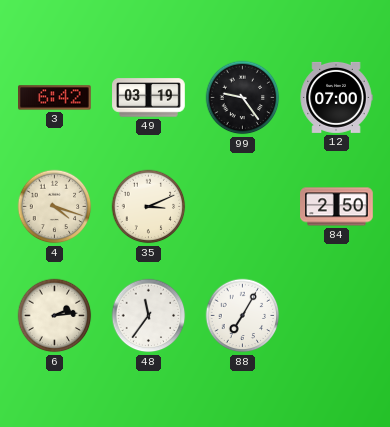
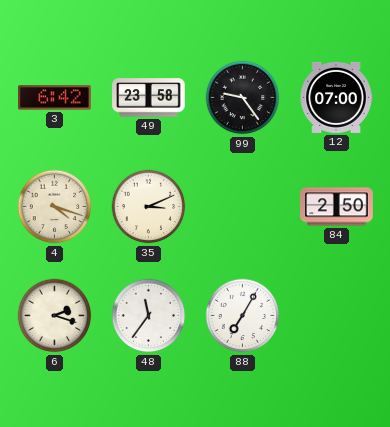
49: 03:19 -> 23:58 (149, 98)
6: 2:14 -> 2:18 (55, 316)
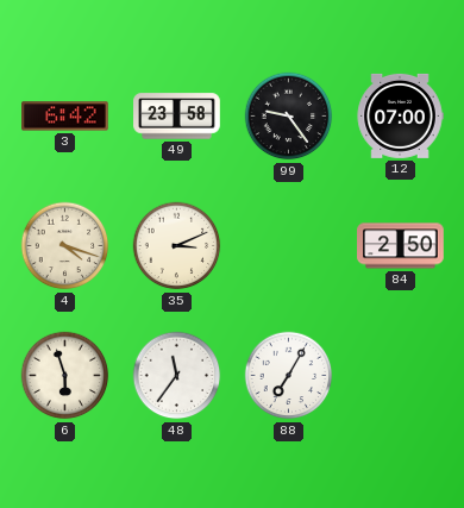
6: 2:18 -> 5:57 (65, 376)
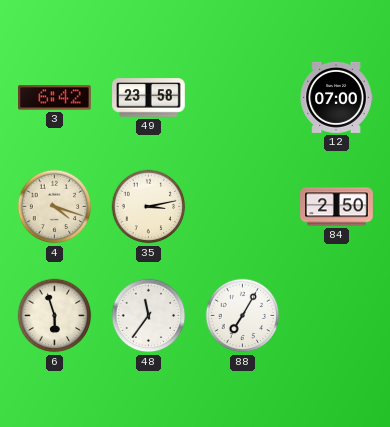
99: 9:24 -> none (289, 117)
35: 3:11 -> 3:13 (149, 207)
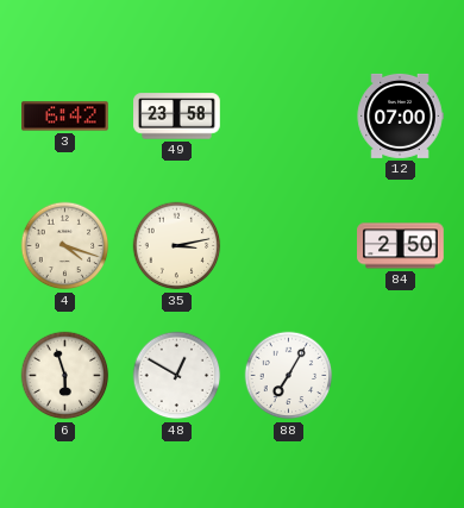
48: 11:36 -> 12:50 (177, 376)
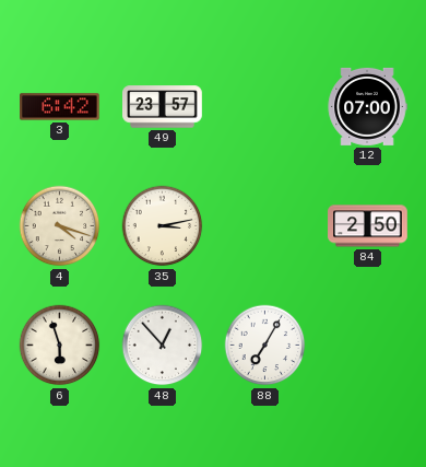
49: 23:58 -> 23:57 (163, 107)
48: 12:50 -> 12:53 (163, 346)
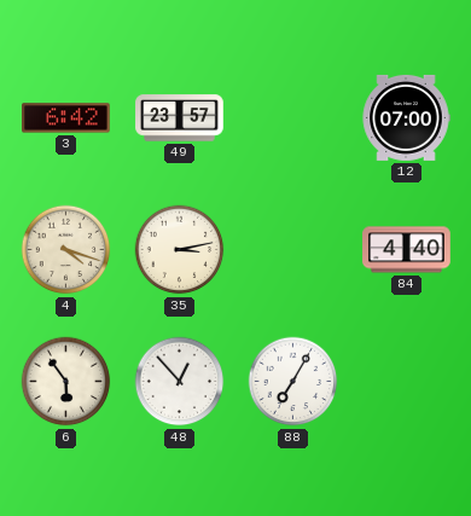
84: 2:50 -> 4:40 (407, 250)
6: 5:57 -> 5:54 (66, 382)
